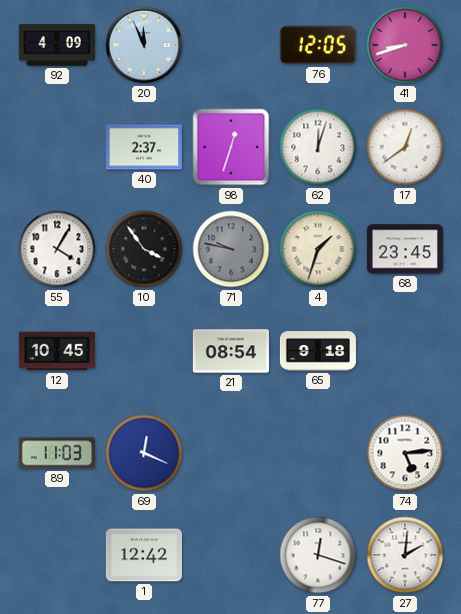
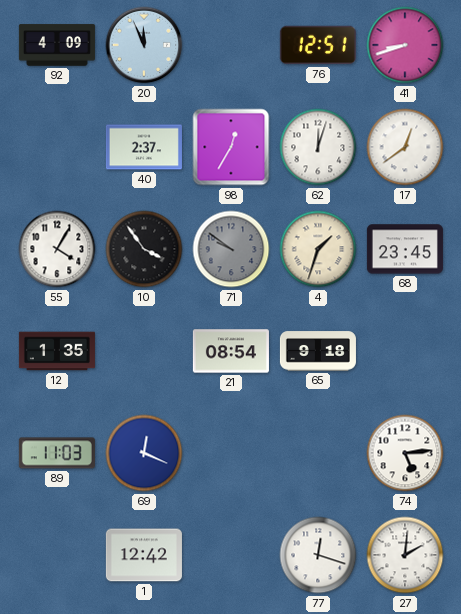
76: 12:05 -> 12:51 (318, 45)
98: 12:33 -> 12:35 (231, 147)
71: 9:47 -> 9:51 (231, 249)
12: 10:45 -> 1:35 (57, 351)
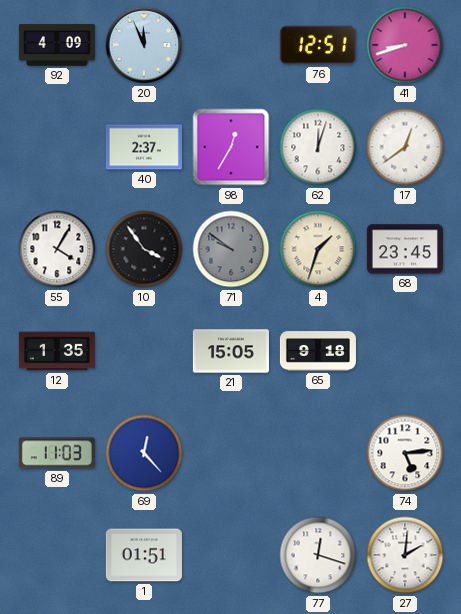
21: 08:54 -> 15:05 (231, 351)
69: 12:19 -> 12:23 (144, 453)
1: 12:42 -> 01:51 (144, 555)
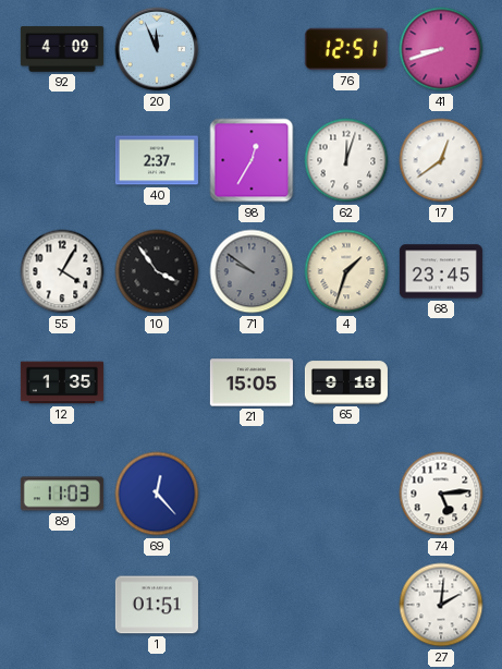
77: 12:18 -> none (318, 555)
